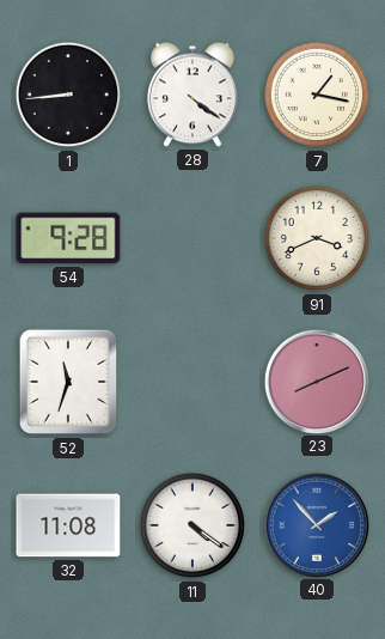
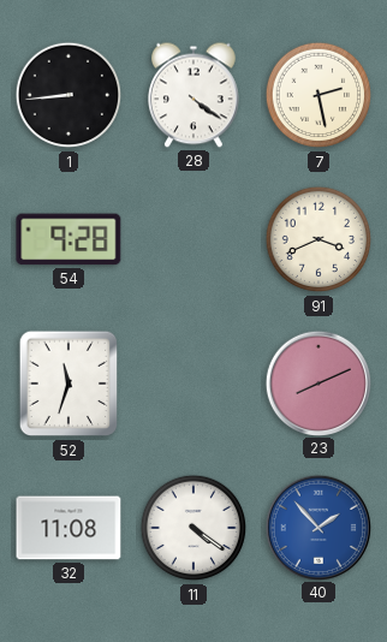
7: 1:17 -> 2:28 (318, 95)
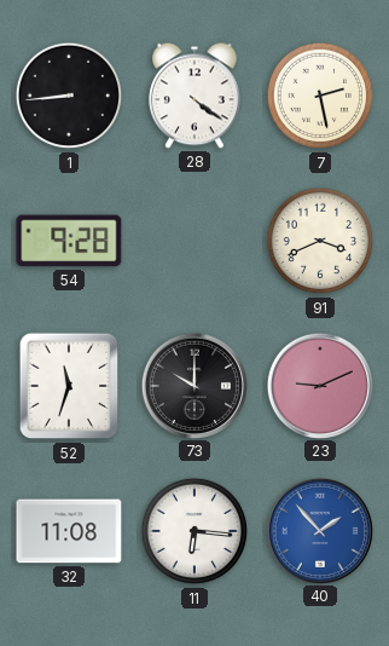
73: none -> 10:00 (193, 385)
23: 8:11 -> 9:11 (319, 385)
11: 4:21 -> 6:16 (194, 531)
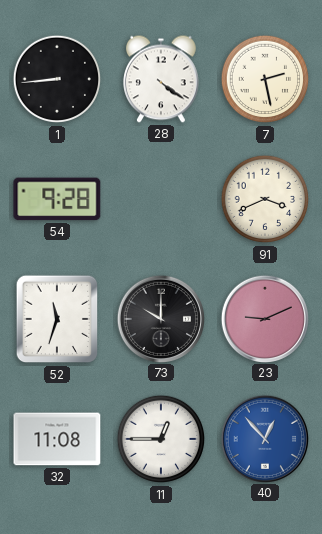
11: 6:16 -> 12:45 (161, 439)
40: 1:53 -> 12:53 (264, 438)
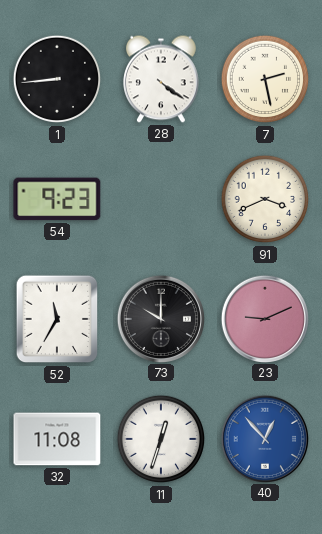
54: 9:28 -> 9:23 (57, 199)
52: 11:33 -> 11:35 (57, 319)
11: 12:45 -> 12:33 (161, 439)
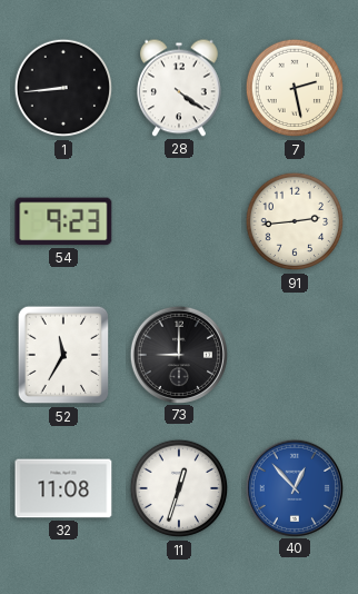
91: 3:41 -> 2:44 (295, 221)
73: 10:00 -> 9:00 (178, 354)
23: 9:11 -> none (264, 318)
